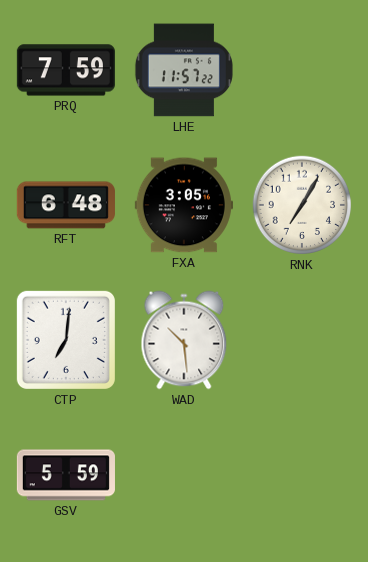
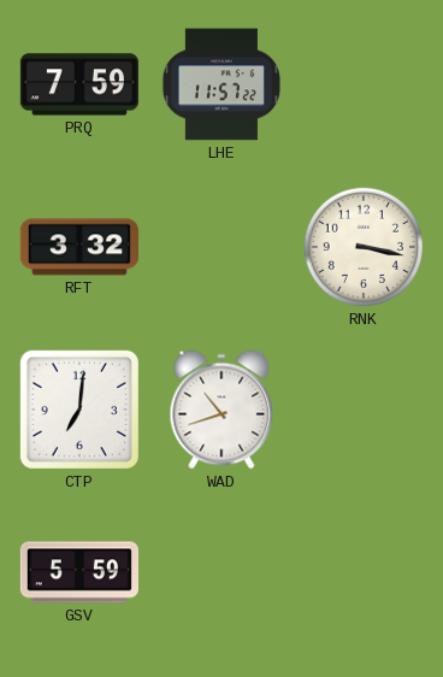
RFT: 6:48 -> 3:32 (79, 247)
FXA: 3:05 -> none (184, 205)
RNK: 7:05 -> 3:17 (364, 247)
WAD: 10:29 -> 10:42 (221, 410)
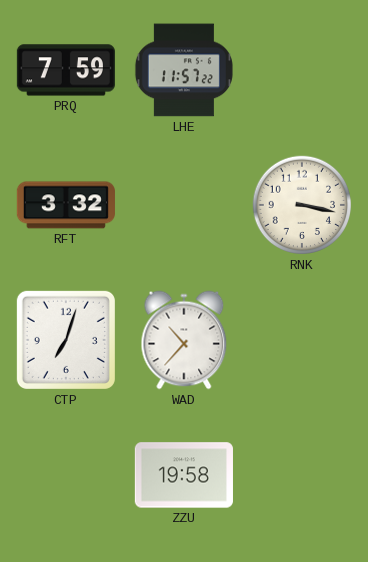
CTP: 7:01 -> 7:03 (66, 340)
WAD: 10:42 -> 10:37 (184, 340)
GSV: 5:59 -> none (79, 572)
ZZU: none -> 19:58 (184, 475)
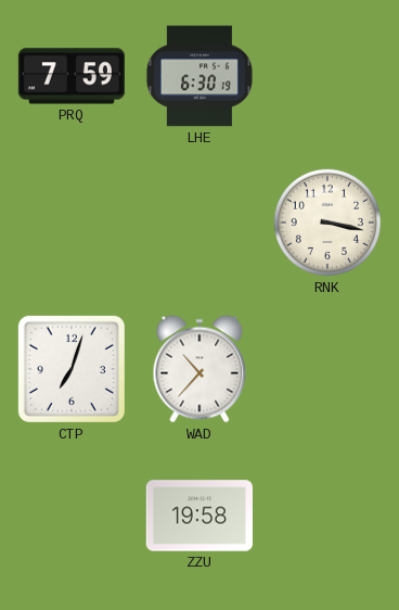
LHE: 11:57 -> 6:30 (200, 76)
RFT: 3:32 -> none (66, 205)
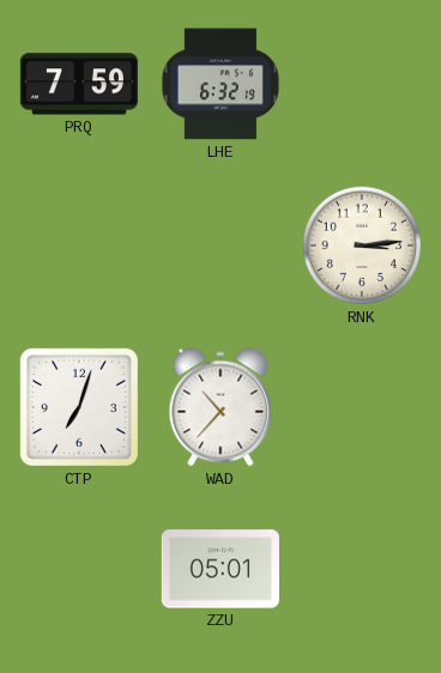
LHE: 6:30 -> 6:32 (220, 84)
RNK: 3:17 -> 3:14 (362, 245)
ZZU: 19:58 -> 05:01 (220, 569)
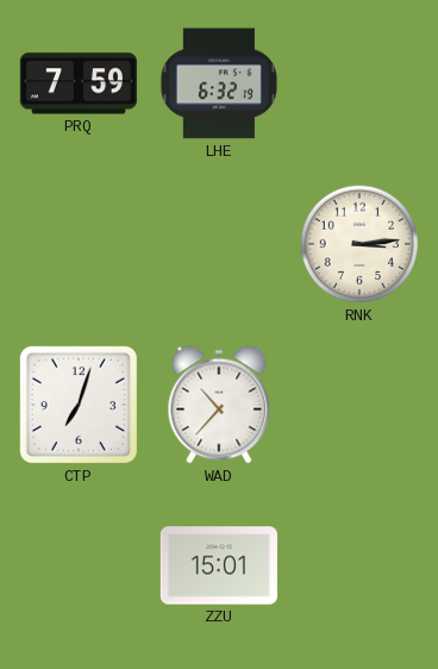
ZZU: 05:01 -> 15:01 (219, 565)
